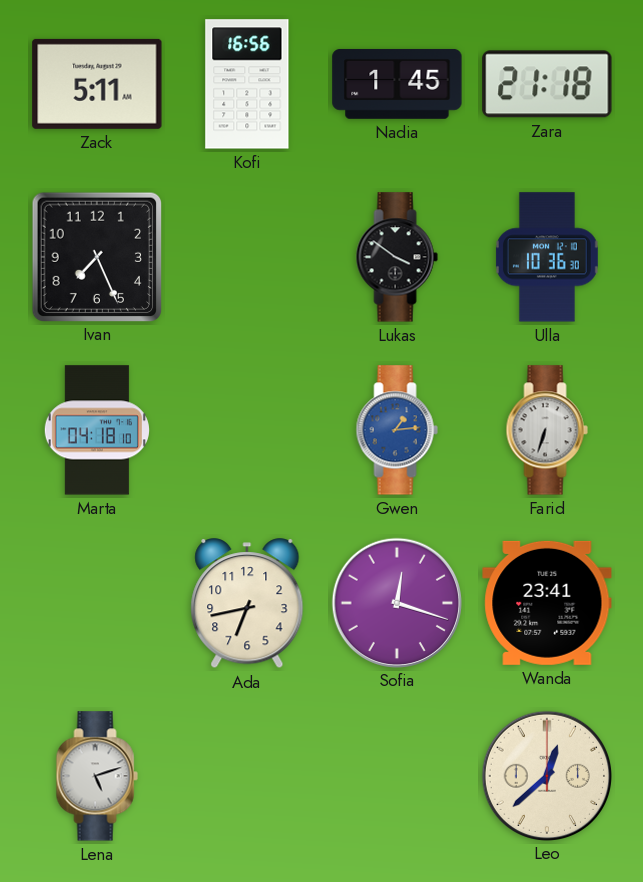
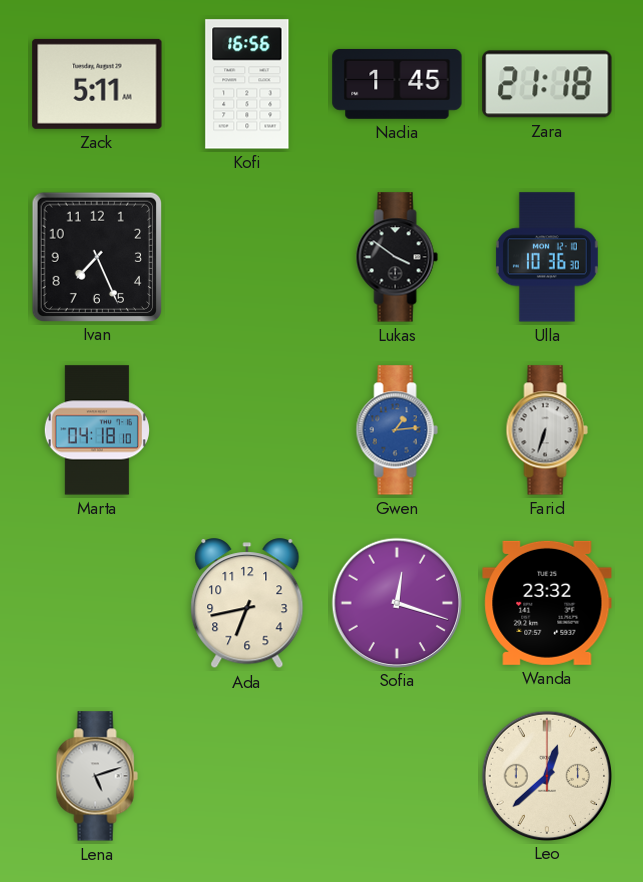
Wanda: 23:41 -> 23:32 (547, 603)
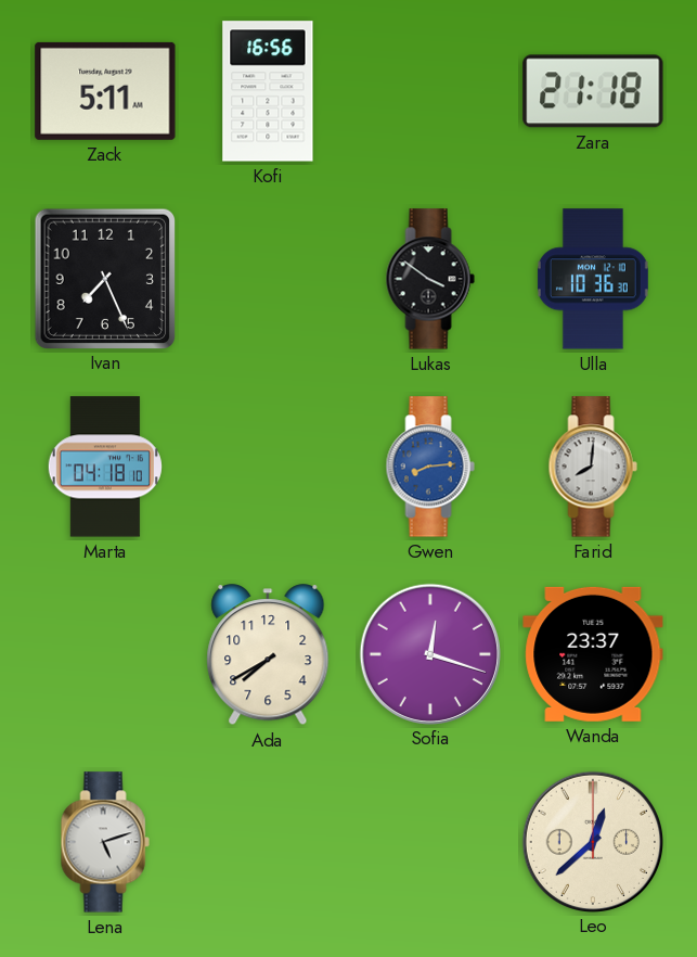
Nadia: 1:45 -> none (397, 84)
Gwen: 1:14 -> 8:14 (430, 467)
Farid: 6:33 -> 8:01 (593, 467)
Ada: 6:43 -> 7:40 (268, 655)
Wanda: 23:32 -> 23:37 (593, 654)
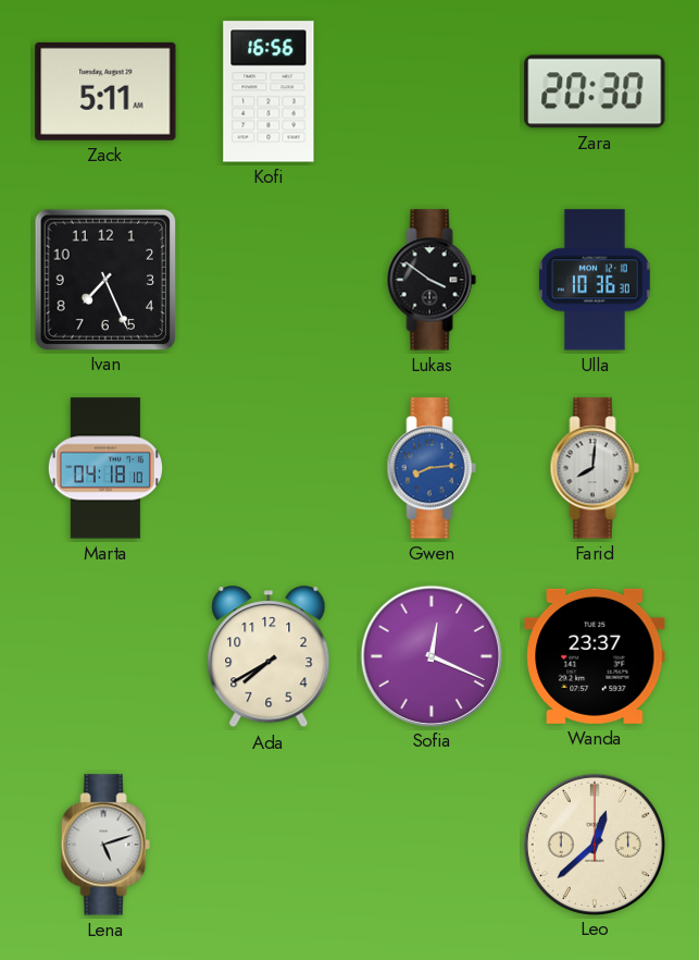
Zara: 21:18 -> 20:30 (595, 91)
Sofia: 12:18 -> 12:19 (430, 655)
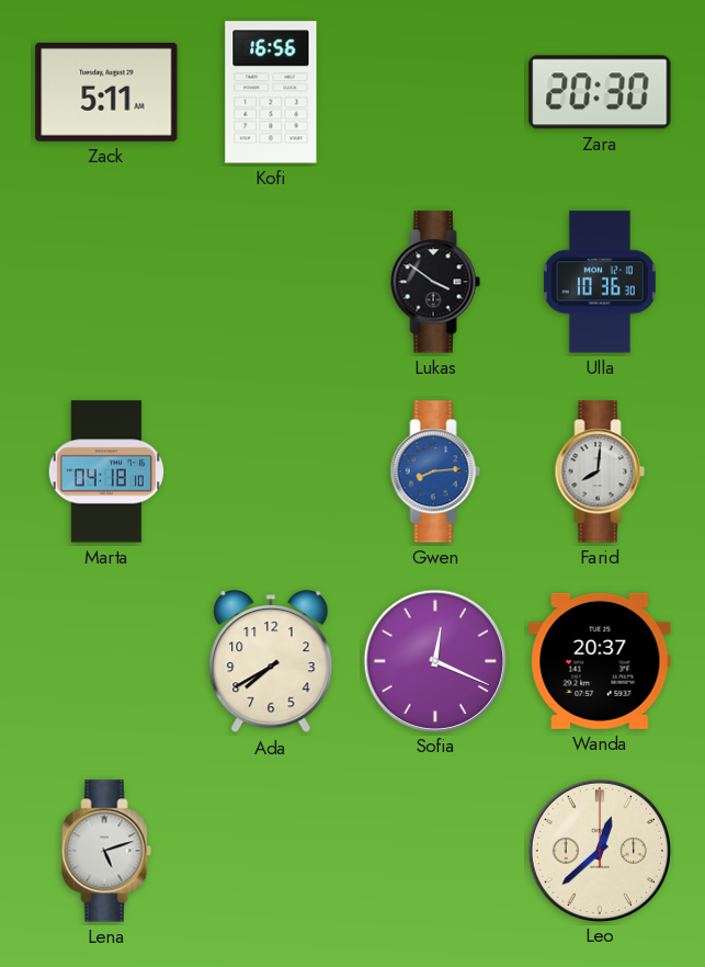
Ivan: 7:26 -> none (104, 279)
Wanda: 23:37 -> 20:37 (600, 661)
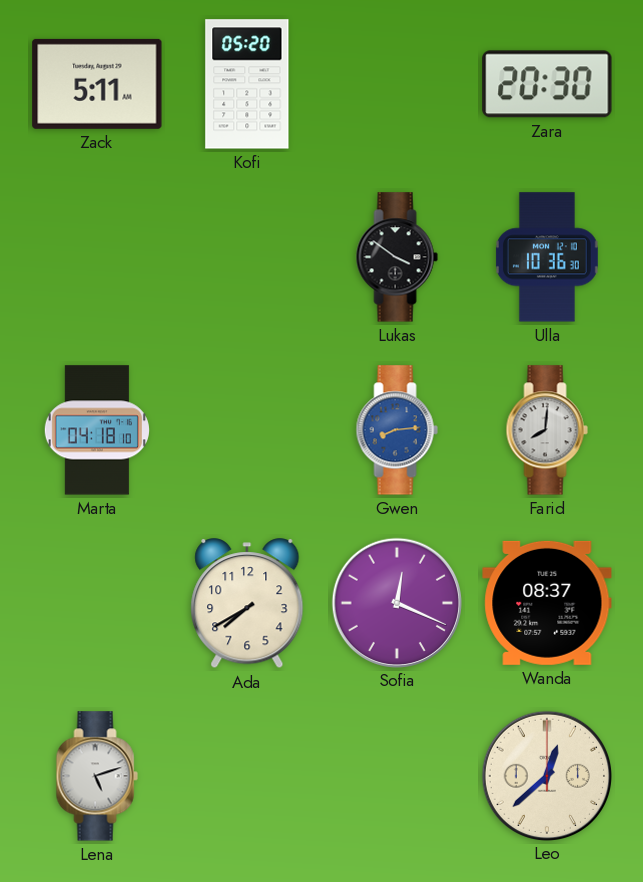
Kofi: 16:56 -> 05:20 (247, 84)
Wanda: 20:37 -> 08:37 (547, 603)
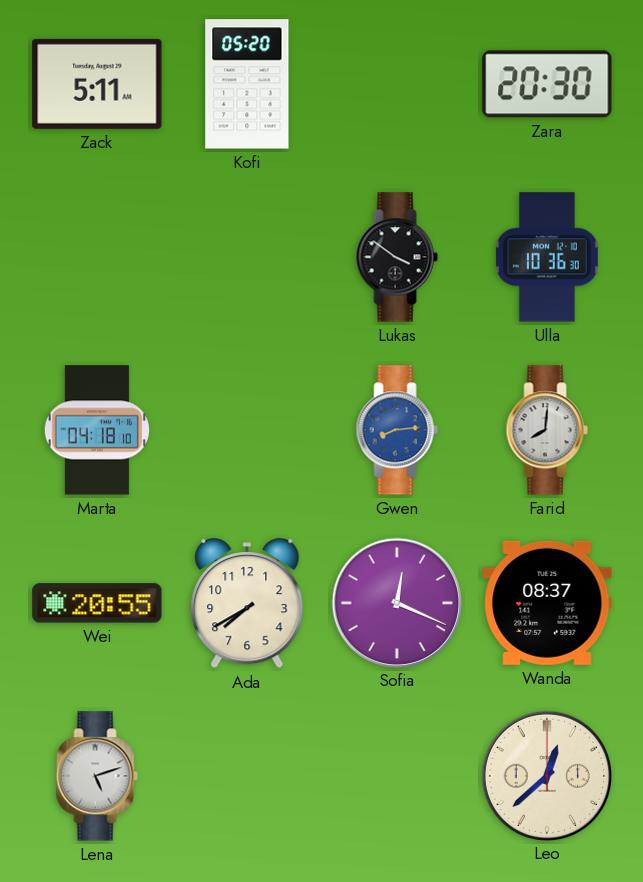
Wei: none -> 20:55 (97, 603)
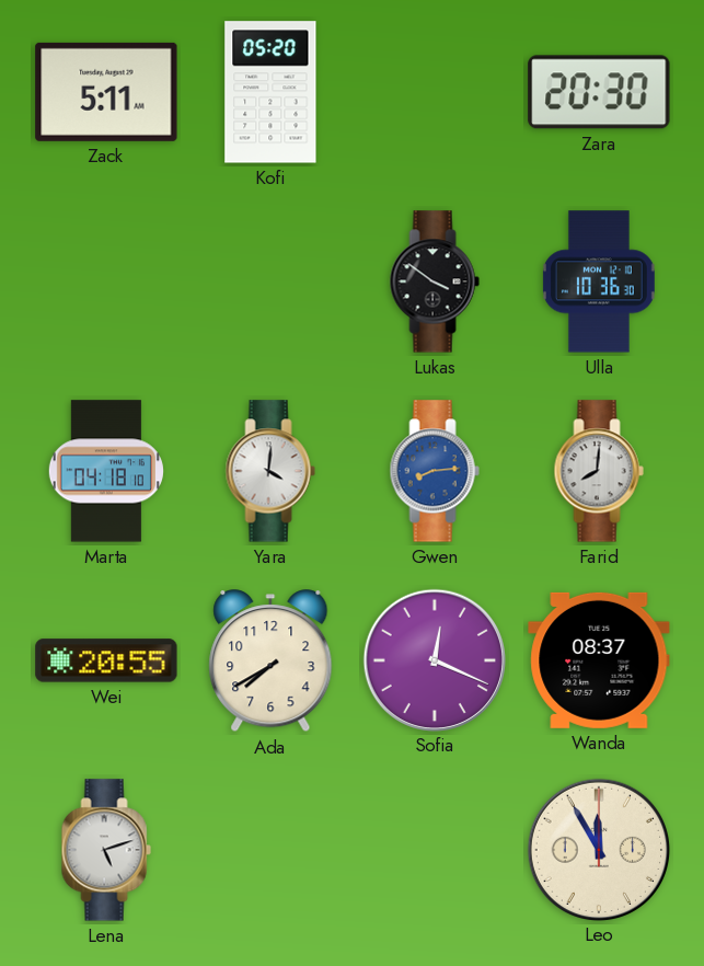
Yara: none -> 4:01 (270, 471)
Leo: 12:38 -> 11:55 (598, 849)
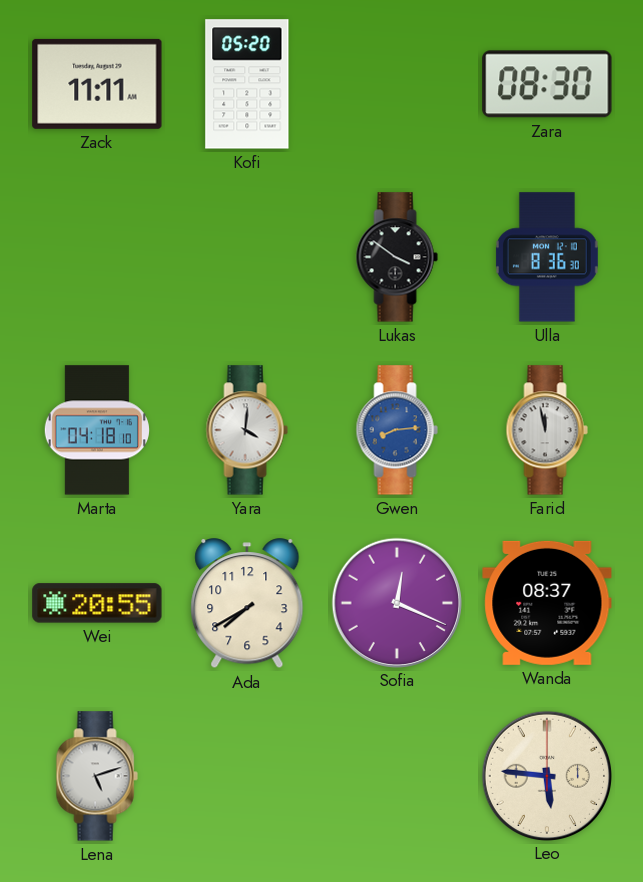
Zack: 5:11 -> 11:11 (97, 84)
Zara: 20:30 -> 08:30 (547, 84)
Ulla: 10:36 -> 8:36 (547, 257)
Farid: 8:01 -> 11:58 (547, 430)
Leo: 11:55 -> 5:46 (546, 775)
